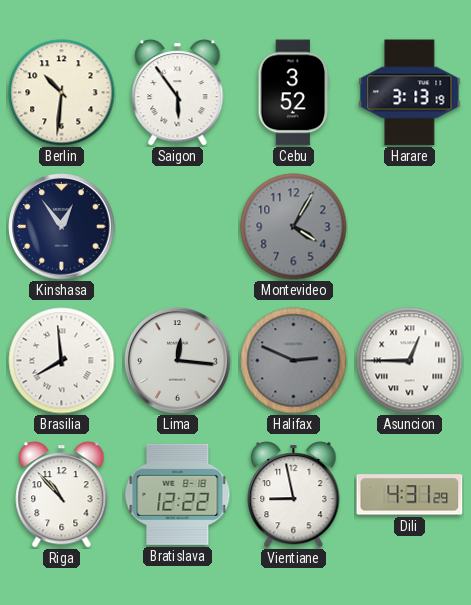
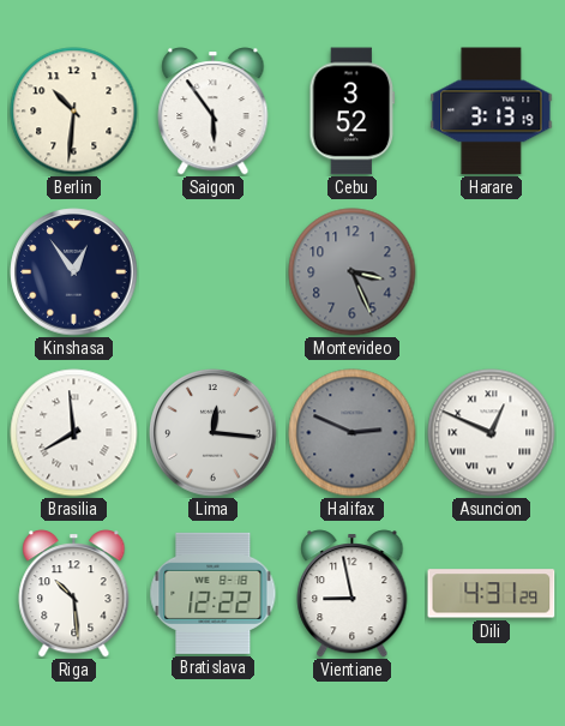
Montevideo: 4:05 -> 3:26 (353, 272)
Asuncion: 12:45 -> 12:49 (492, 433)
Riga: 10:53 -> 10:29 (74, 594)
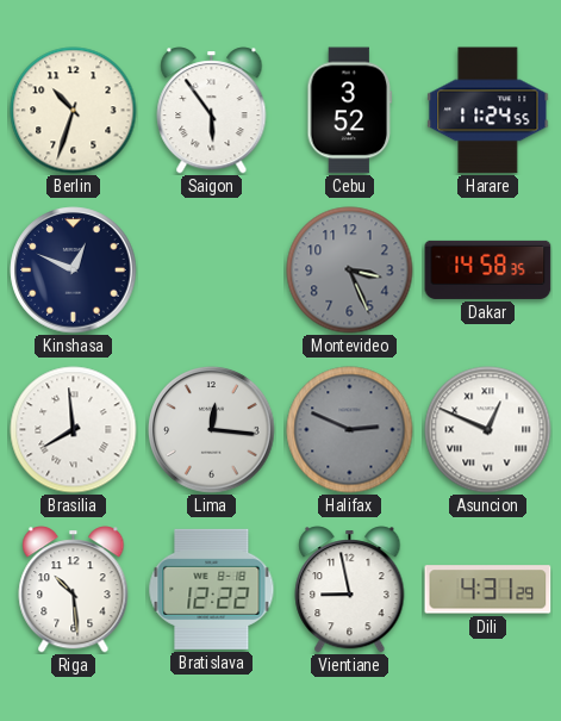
Berlin: 10:31 -> 10:33 (74, 111)
Harare: 3:13 -> 11:24 (488, 111)
Kinshasa: 12:54 -> 12:49 (74, 271)
Dakar: none -> 14:58 (488, 269)
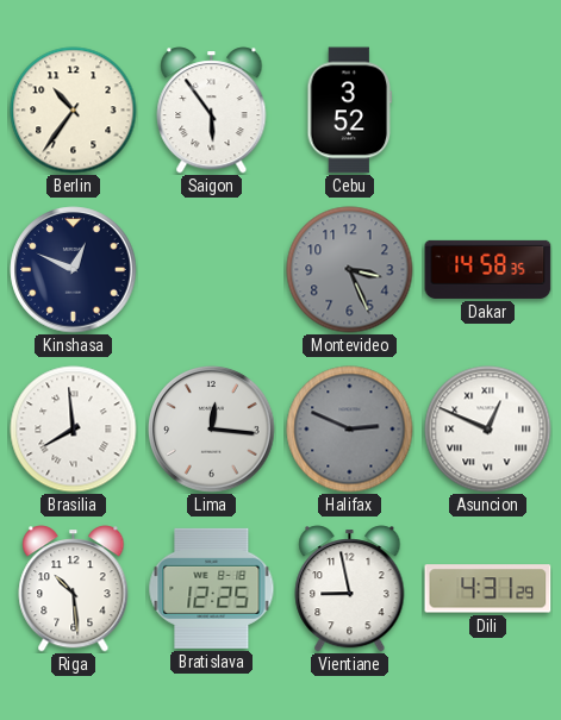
Berlin: 10:33 -> 10:36 (74, 111)
Harare: 11:24 -> none (488, 111)
Bratislava: 12:22 -> 12:25 (212, 588)
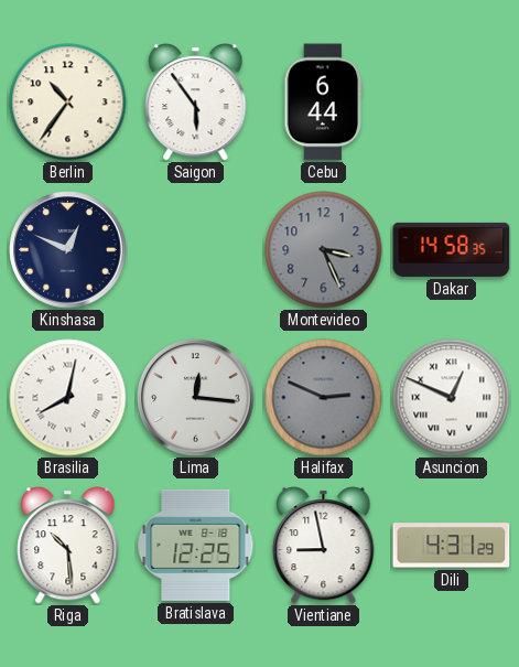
Cebu: 3:52 -> 6:44 (324, 103)
Brasilia: 7:59 -> 8:02 (68, 398)
